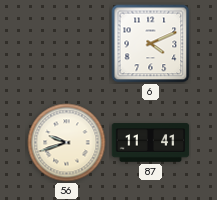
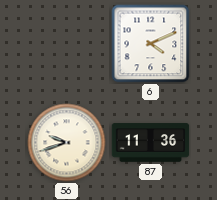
87: 11:41 -> 11:36 (151, 143)
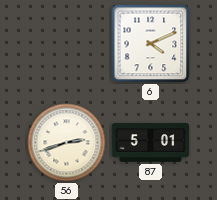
56: 9:42 -> 2:42 (67, 143)
87: 11:36 -> 5:01 (151, 143)
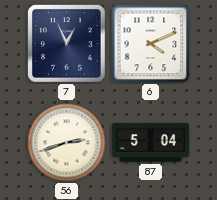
7: none -> 12:56 (67, 44)
87: 5:01 -> 5:04 (151, 143)
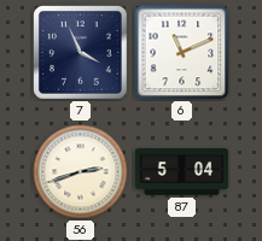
7: 12:56 -> 3:56 (81, 53)
6: 4:11 -> 11:11 (182, 53)
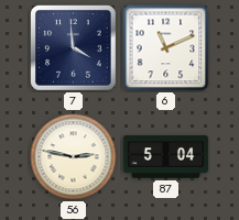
7: 3:56 -> 3:59 (74, 48)
56: 2:42 -> 2:47 (74, 157)
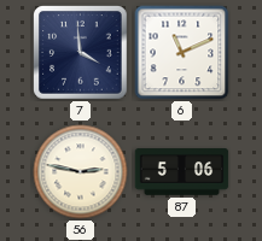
87: 5:04 -> 5:06 (182, 172)
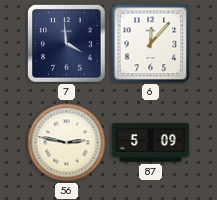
6: 11:11 -> 12:07 (151, 44)
87: 5:06 -> 5:09 (151, 143)
